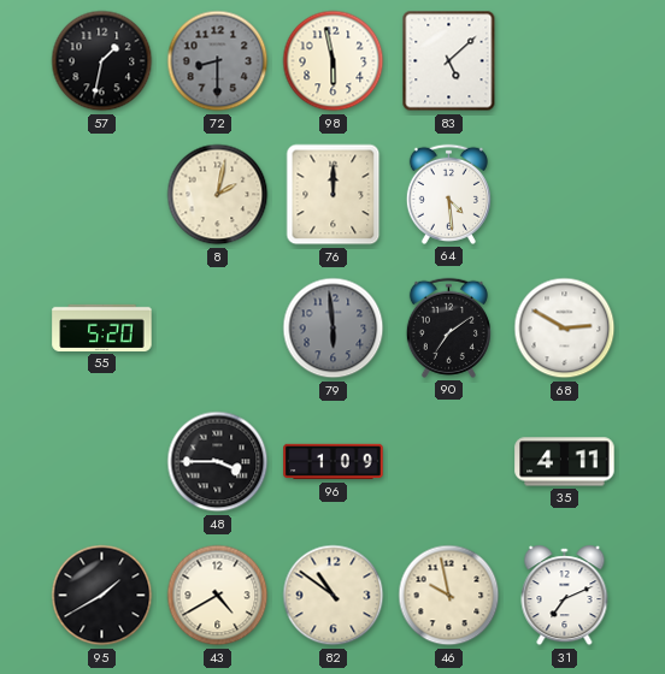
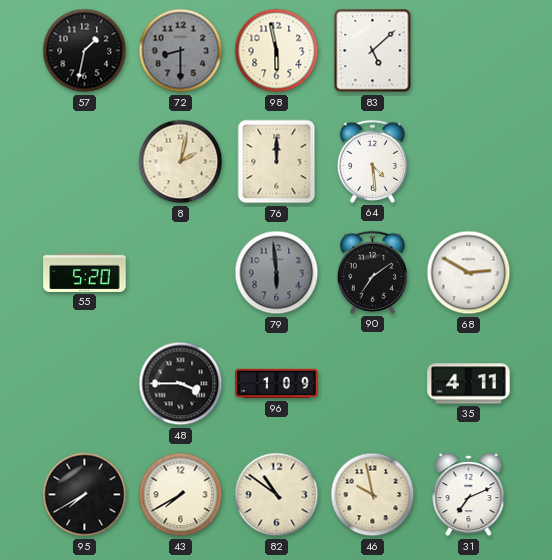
95: 1:40 -> 7:40 (85, 495)
43: 4:40 -> 7:40 (181, 495)
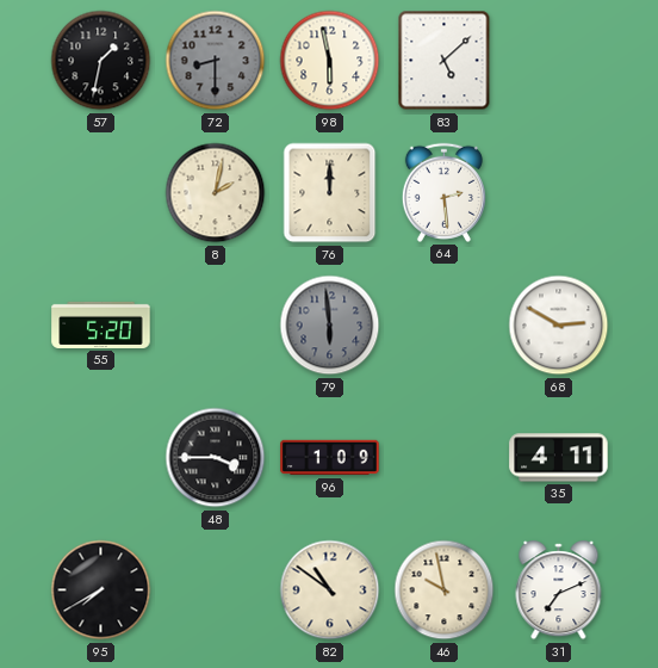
64: 4:29 -> 2:29 (443, 192)
90: 7:09 -> none (372, 272)
43: 7:40 -> none (181, 495)
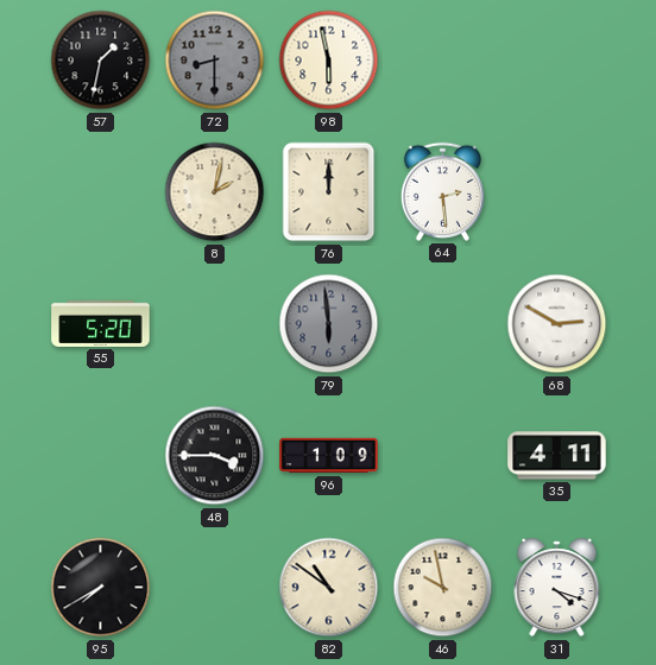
83: 5:08 -> none (445, 61)
31: 7:11 -> 4:18 (557, 588)
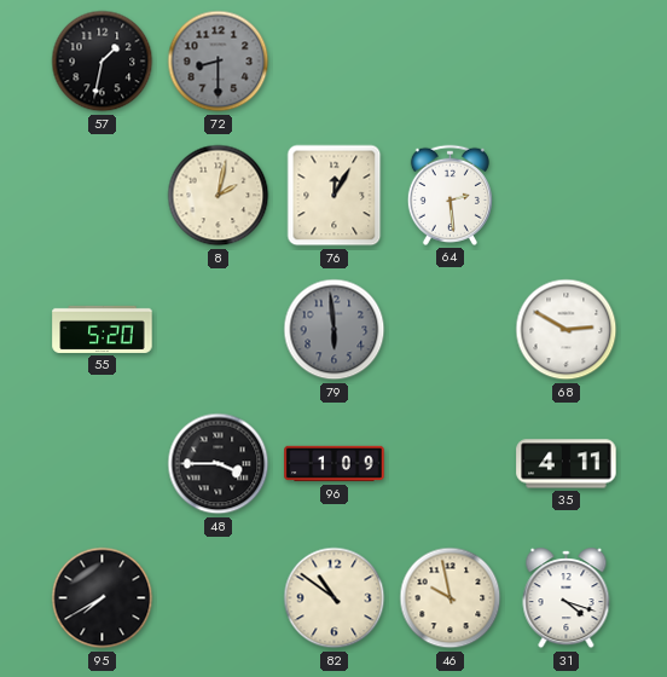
98: 5:58 -> none (329, 61)
76: 12:00 -> 12:05 (335, 196)
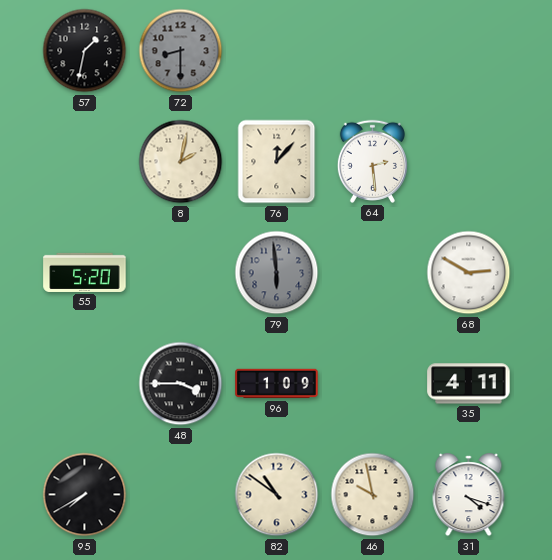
76: 12:05 -> 12:07 (277, 162)
